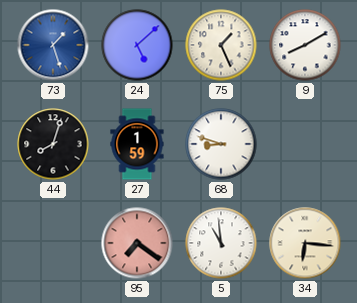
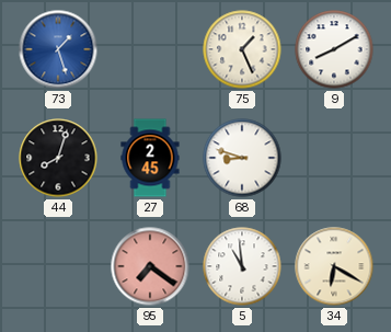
24: 5:08 -> none (137, 45)
27: 1:59 -> 2:45 (150, 158)
34: 6:16 -> 6:20 (334, 266)
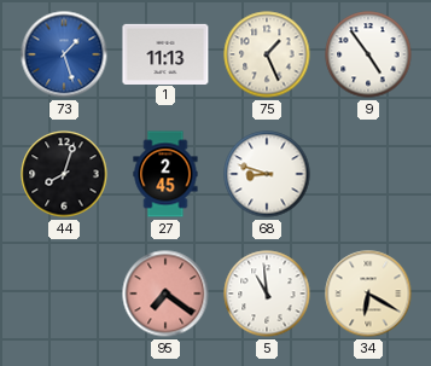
1: none -> 11:13 (165, 53)
9: 8:10 -> 4:54 (368, 54)
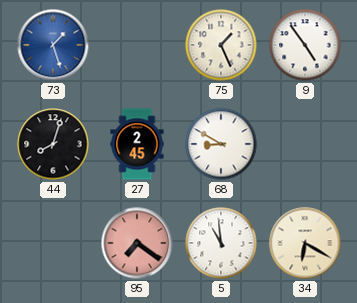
1: 11:13 -> none (165, 53)
68: 8:48 -> 8:50 (221, 144)
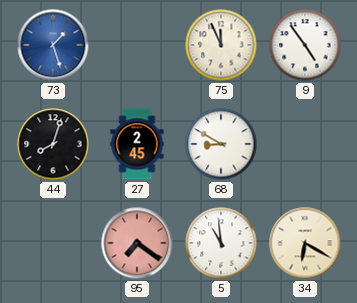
75: 1:26 -> 11:56 (221, 45)
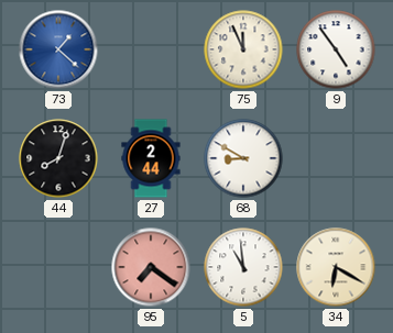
73: 1:27 -> 1:22 (58, 49)
27: 2:45 -> 2:44 (151, 158)
